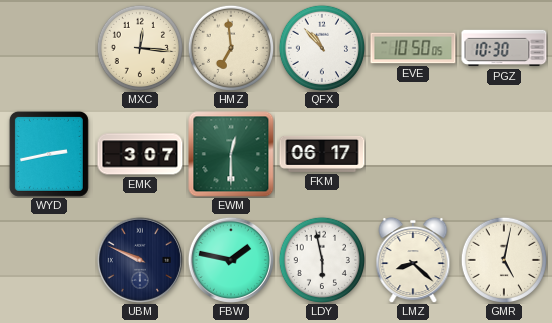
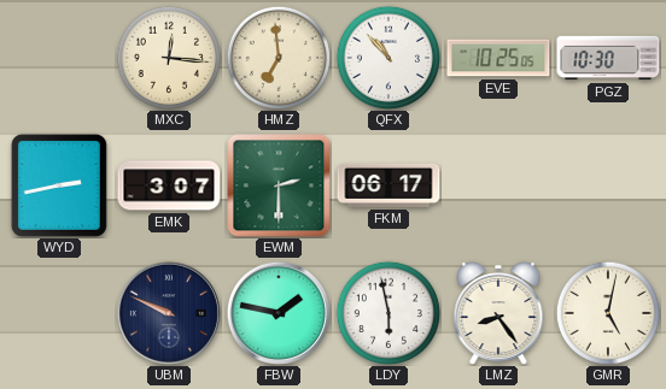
EVE: 10:50 -> 10:25 (498, 58)
EWM: 12:30 -> 2:30 (279, 185)
LMZ: 8:22 -> 8:24 (498, 313)
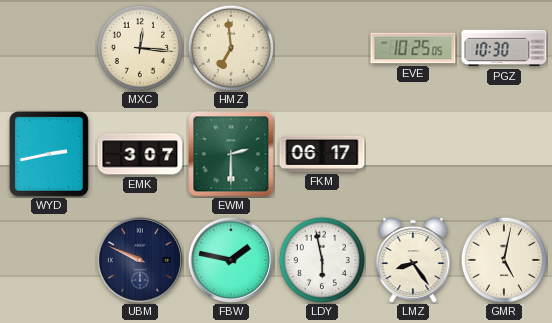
QFX: 10:53 -> none (387, 57)
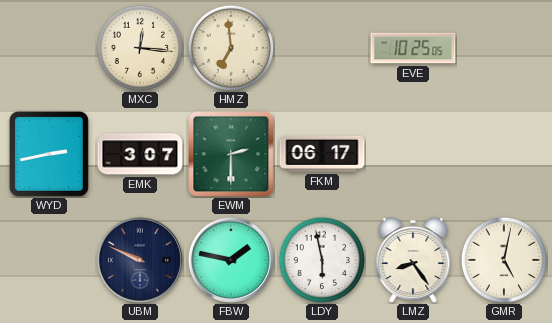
PGZ: 10:30 -> none (504, 48)
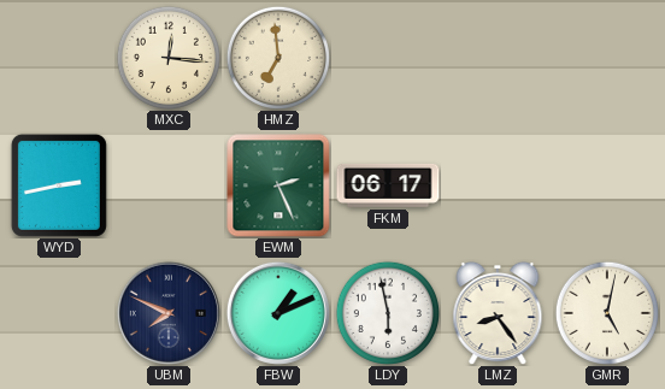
EVE: 10:25 -> none (413, 48)
EMK: 3:07 -> none (140, 154)
EWM: 2:30 -> 2:26 (278, 185)
UBM: 9:49 -> 7:49 (169, 313)
FBW: 1:47 -> 1:11 (278, 313)
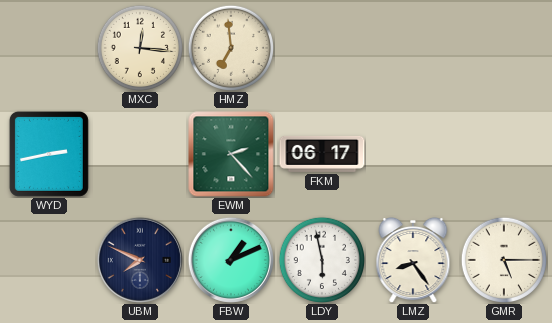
EWM: 2:26 -> 2:23 (231, 154)
GMR: 5:02 -> 5:15 (503, 259)
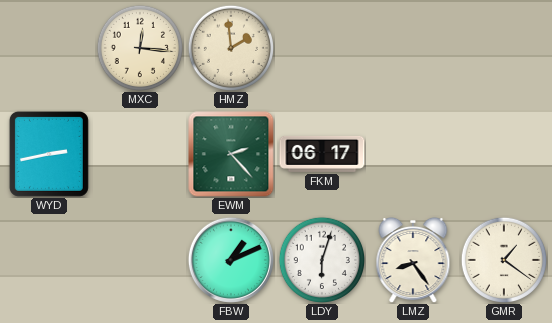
HMZ: 6:59 -> 1:59 (230, 47)
UBM: 7:49 -> none (140, 260)
LDY: 5:58 -> 6:03 (321, 259)
GMR: 5:15 -> 1:21 (503, 259)
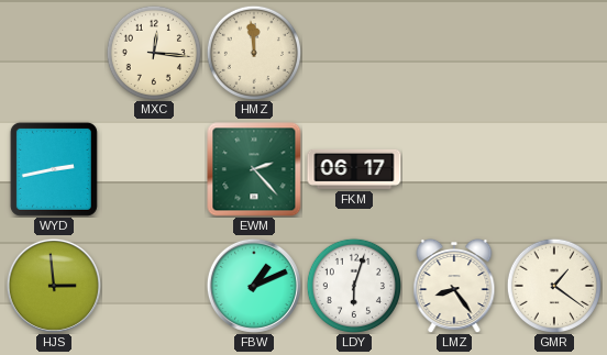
HMZ: 1:59 -> 11:59 (253, 52)
HJS: none -> 2:59 (54, 286)
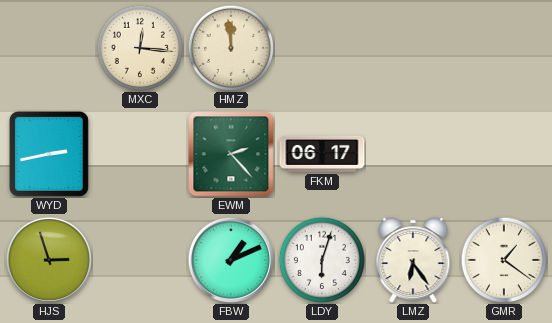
HJS: 2:59 -> 2:57 (49, 260)
LMZ: 8:24 -> 6:24 (413, 260)
